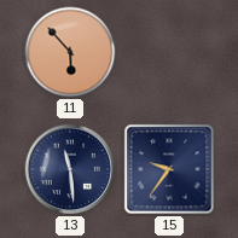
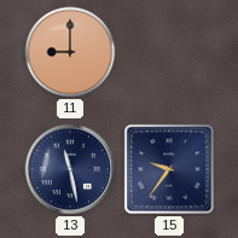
11: 5:53 -> 9:00 (70, 52)
13: 11:29 -> 11:28 (70, 169)
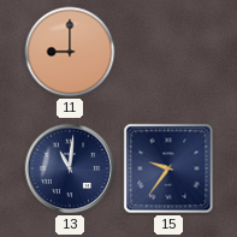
13: 11:28 -> 11:01 (70, 168)
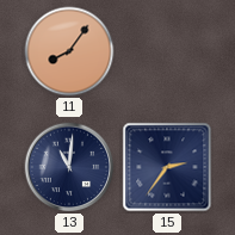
11: 9:00 -> 8:06 (69, 51)
15: 9:36 -> 2:36 (167, 167)
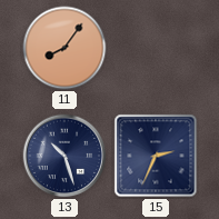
13: 11:01 -> 10:27 (64, 156)
15: 2:36 -> 2:34 (156, 156)
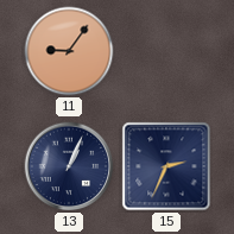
11: 8:06 -> 9:06 (69, 51)
13: 10:27 -> 1:04 (69, 166)
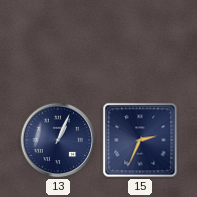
11: 9:06 -> none (69, 51)
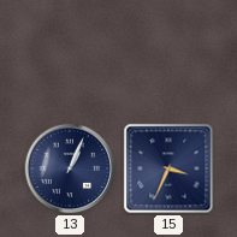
15: 2:34 -> 3:34 (168, 168)
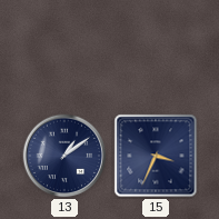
13: 1:04 -> 1:09 (64, 156)
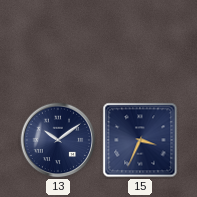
13: 1:09 -> 10:09 (58, 140)
